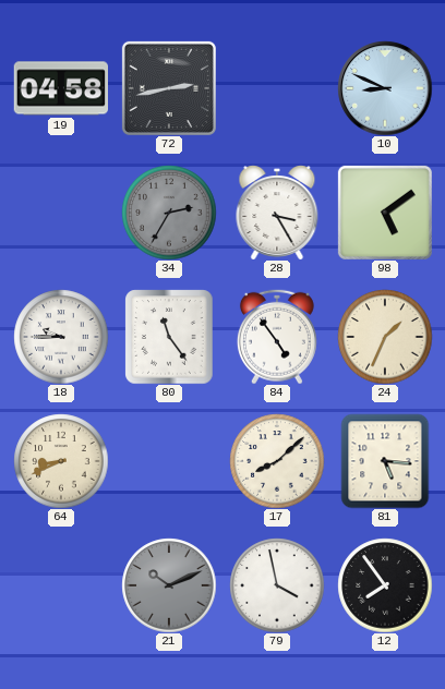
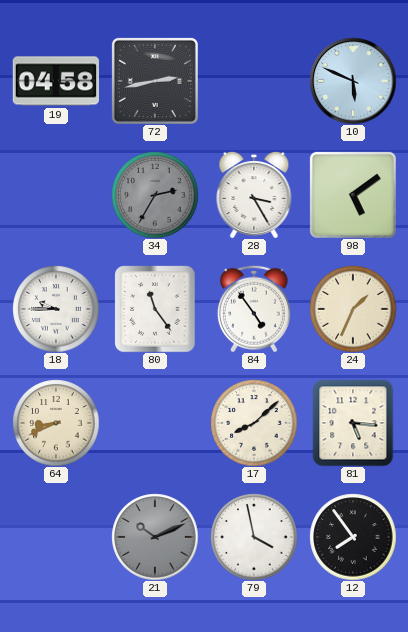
10: 8:49 -> 5:49 (353, 81)
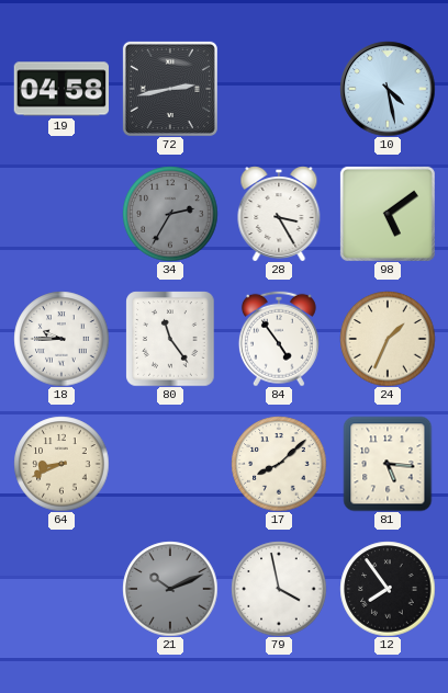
10: 5:49 -> 4:28 (388, 89)
